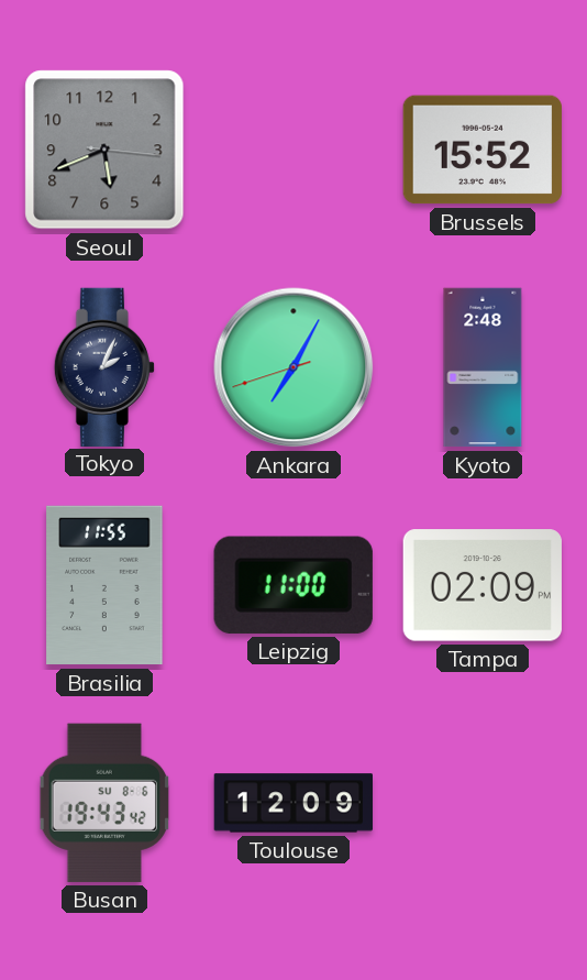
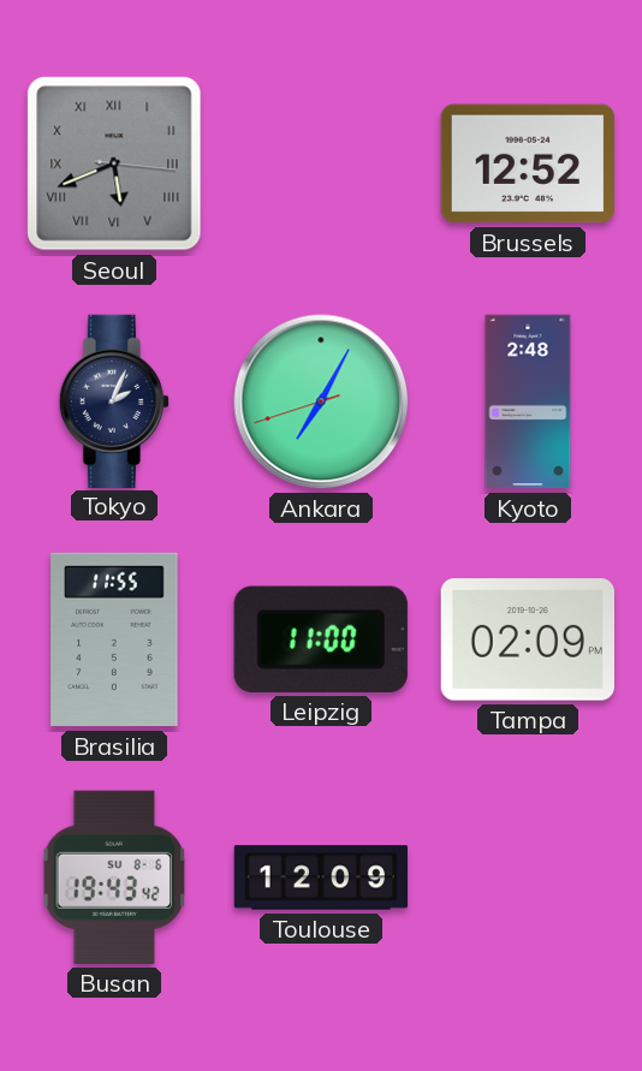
Seoul numerals: Arabic -> Roman (114, 163)
Brussels: 15:52 -> 12:52 (527, 163)
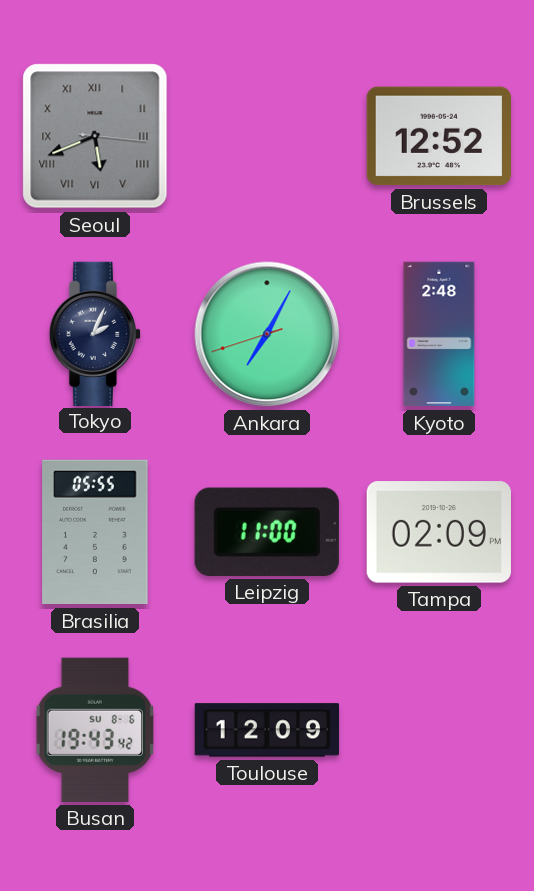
Brasilia: 11:55 -> 05:55 (95, 532)
